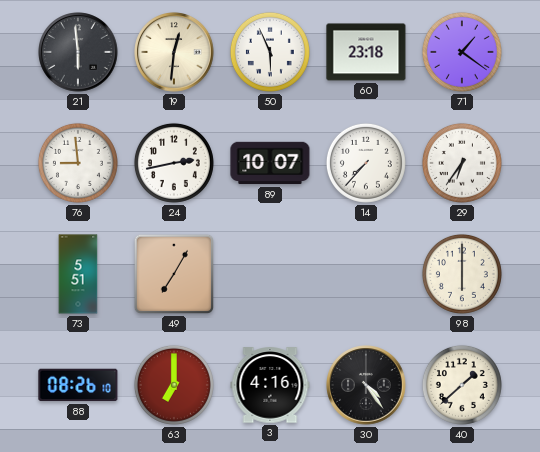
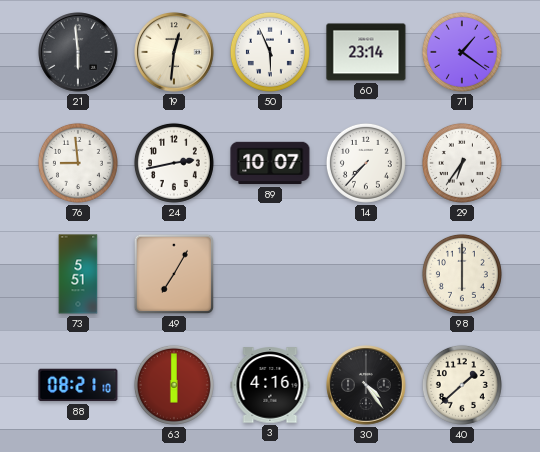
60: 23:18 -> 23:14 (366, 52)
88: 08:26 -> 08:21 (78, 385)
63: 7:00 -> 6:00 (174, 385)
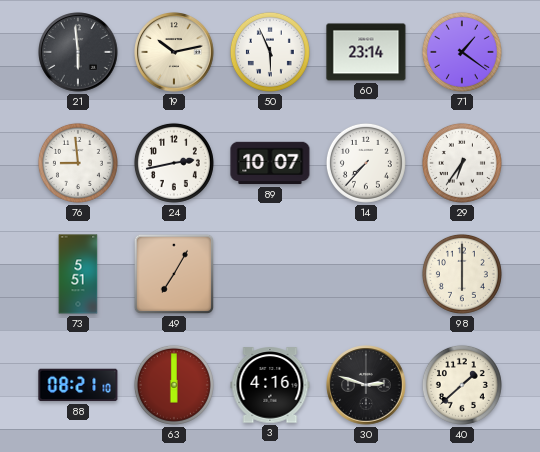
19: 12:31 -> 10:13 (174, 52)
30: 4:24 -> 2:48 (366, 385)
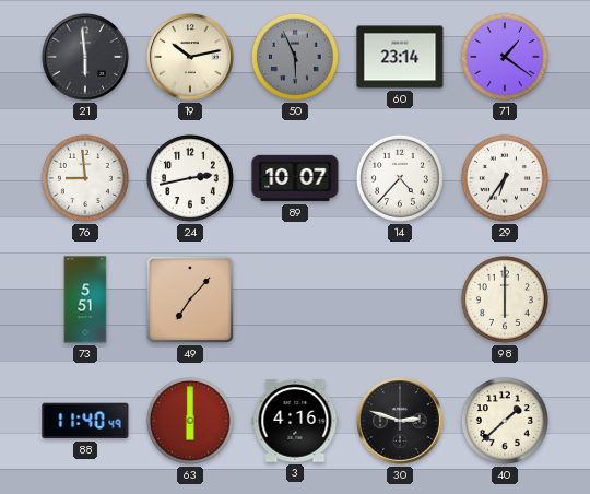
50 dial: white -> grey (295, 57)
14: 7:37 -> 4:37 (400, 178)
49: 7:05 -> 7:07 (190, 299)
88: 08:21 -> 11:40 (85, 421)
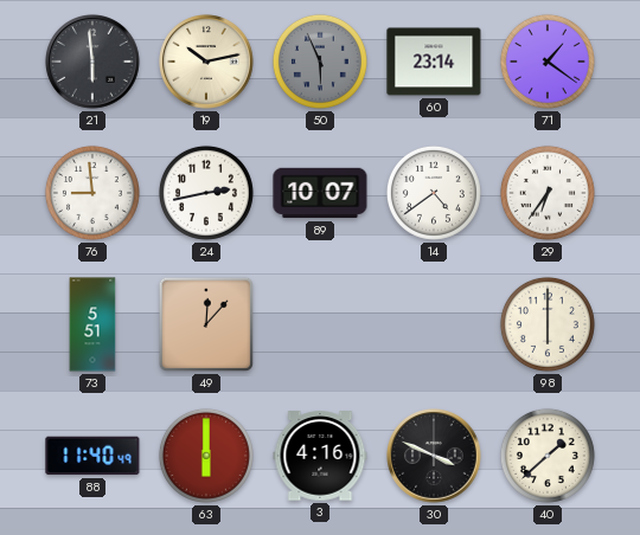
14: 4:37 -> 4:39 (434, 193)
49: 7:07 -> 12:07 (206, 324)
30: 2:48 -> 3:49 (434, 456)
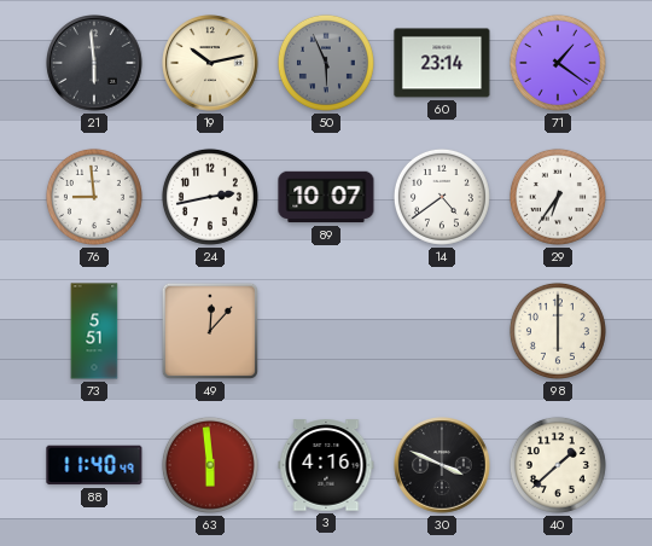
63: 6:00 -> 5:59 (210, 465)
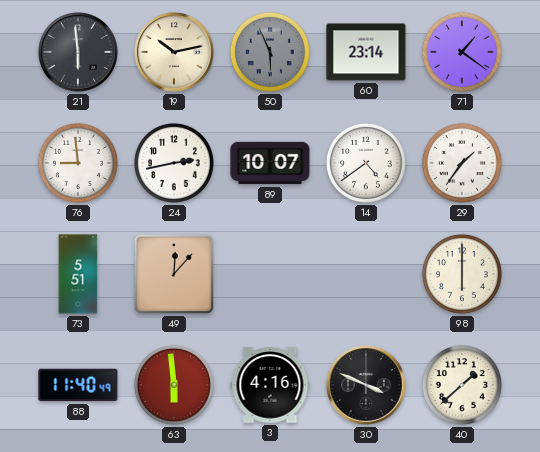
29: 6:36 -> 1:36 (462, 163)
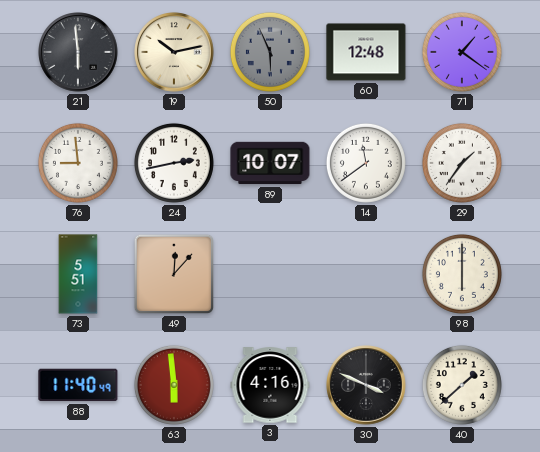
60: 23:14 -> 12:48 (366, 52)
14: 4:39 -> 11:39 (366, 163)
